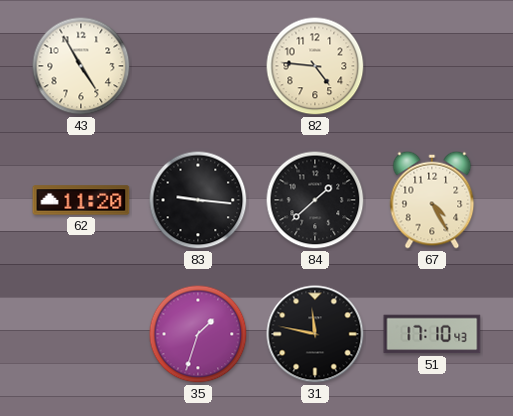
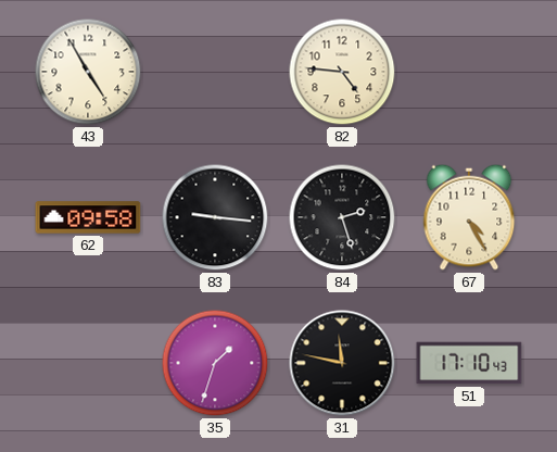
62: 11:20 -> 09:58 (88, 217)
84: 1:38 -> 2:27 (342, 217)
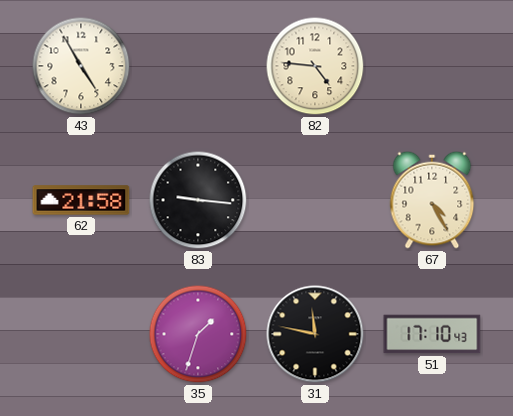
62: 09:58 -> 21:58 (81, 200)
84: 2:27 -> none (342, 217)
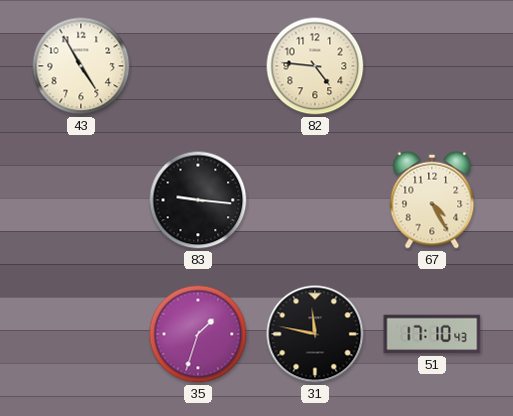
62: 21:58 -> none (81, 200)
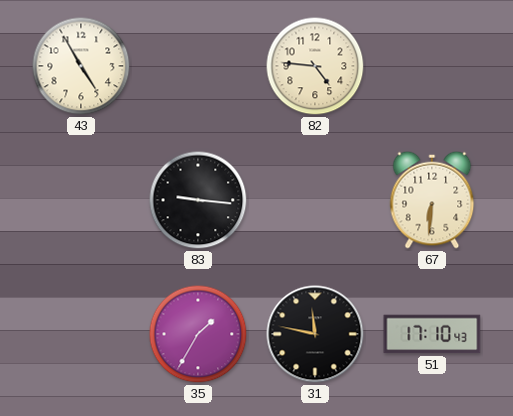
67: 4:25 -> 6:31 (432, 200)
35: 1:33 -> 1:35 (198, 334)
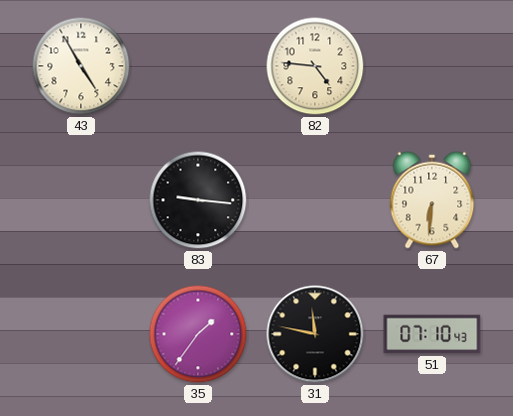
35: 1:35 -> 1:36 (198, 334)
51: 17:10 -> 07:10 (432, 334)
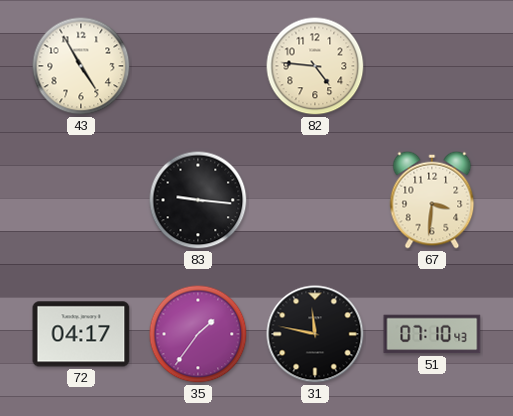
67: 6:31 -> 3:31 (432, 200)
72: none -> 04:17 (81, 334)
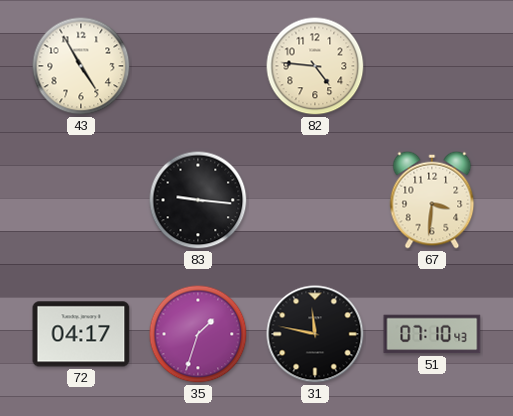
35: 1:36 -> 1:33 (198, 334)
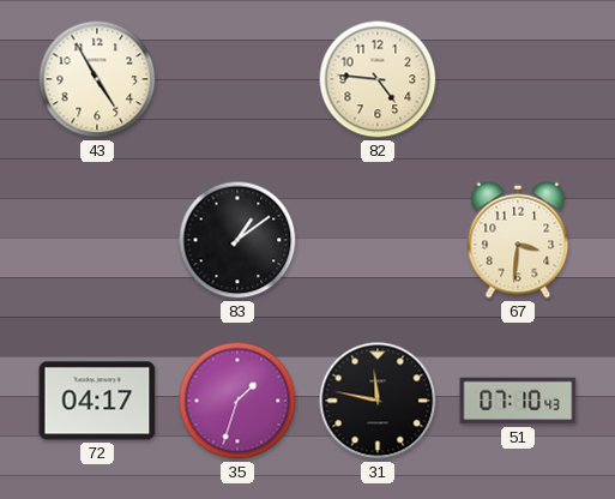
83: 9:16 -> 1:09 (237, 240)
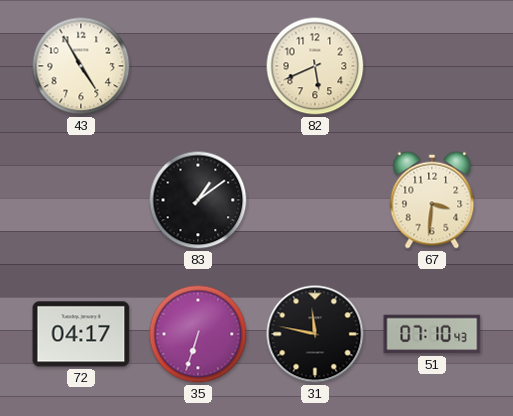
82: 4:46 -> 5:41 (315, 66)
35: 1:33 -> 6:33 (198, 334)
